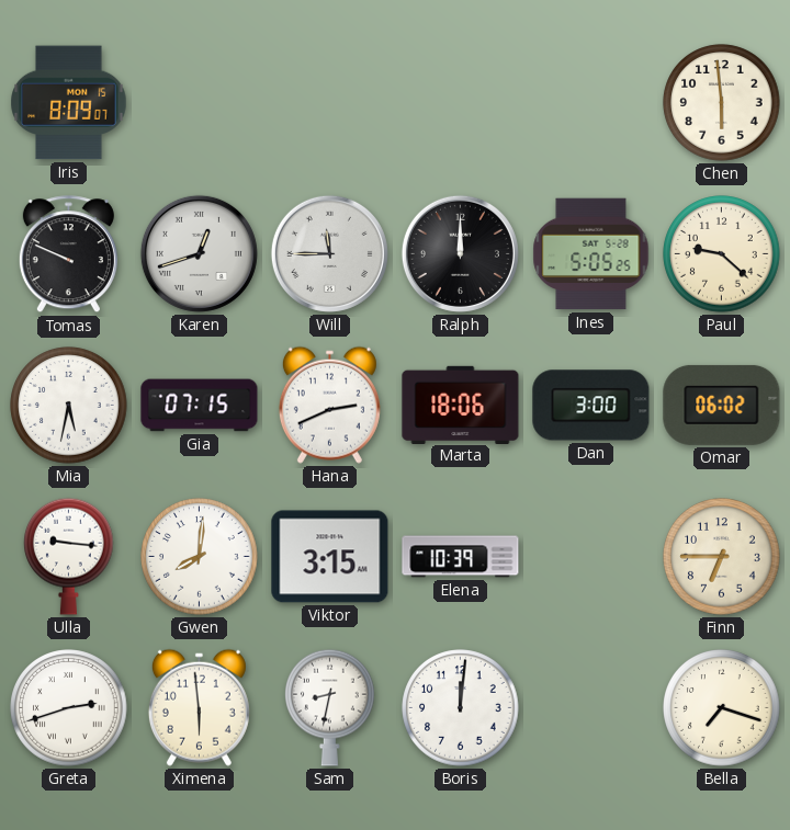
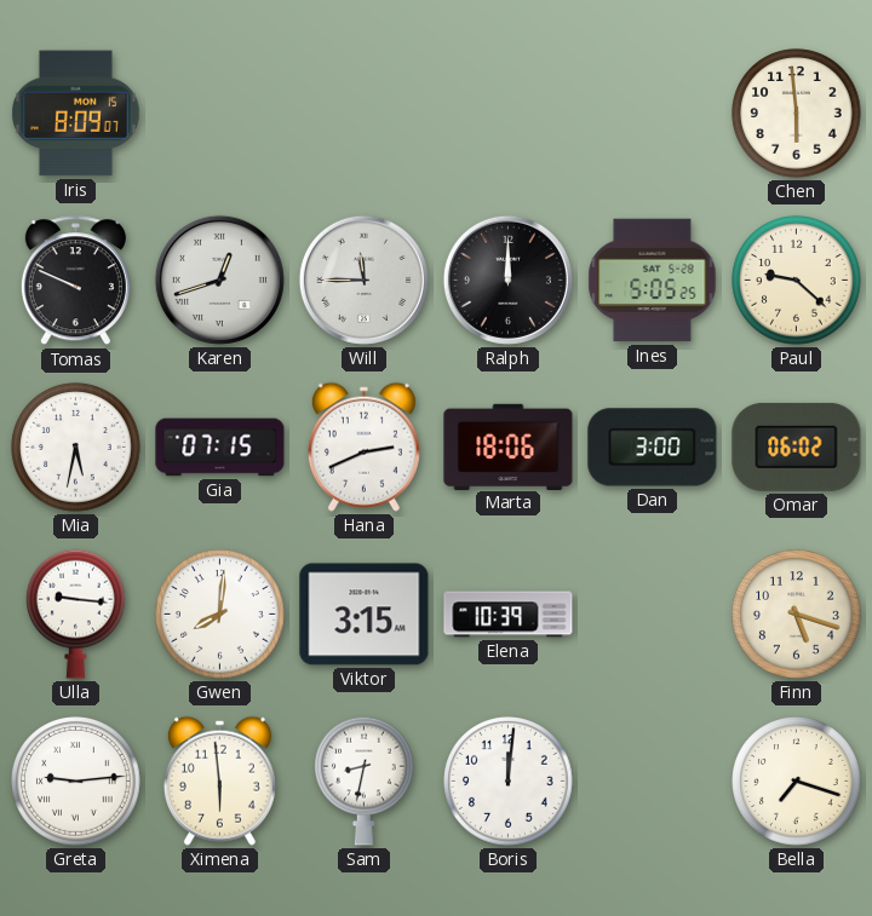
Finn: 6:45 -> 5:18 (797, 615)
Greta: 2:42 -> 9:14 (76, 782)
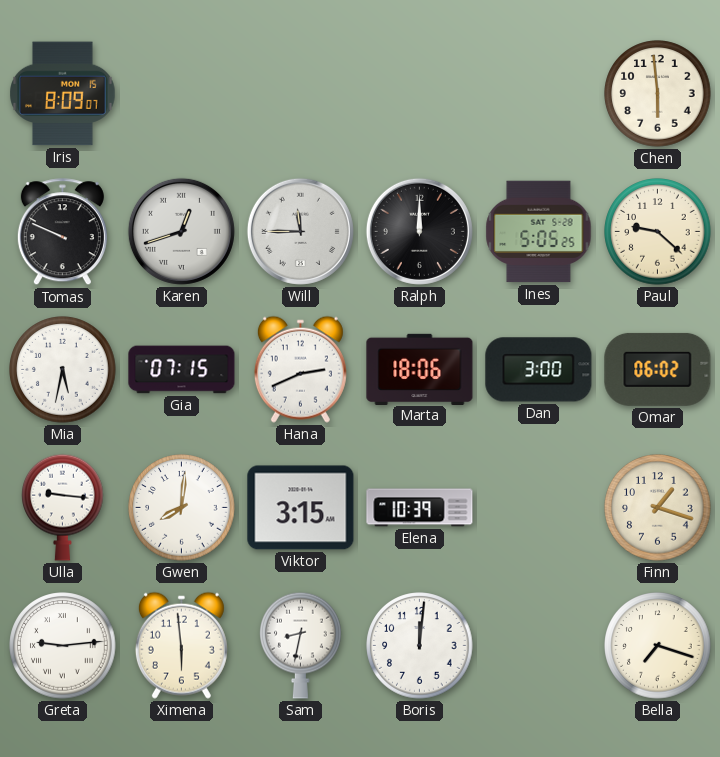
Finn: 5:18 -> 1:18 (658, 508)
